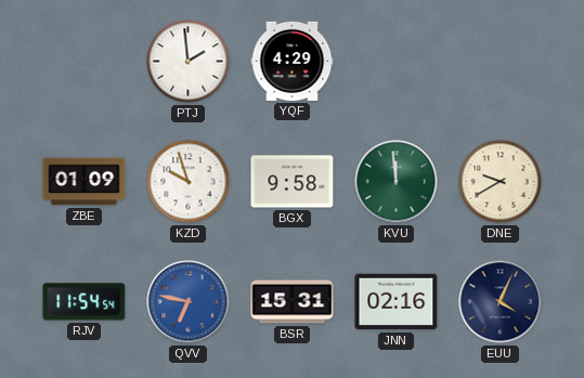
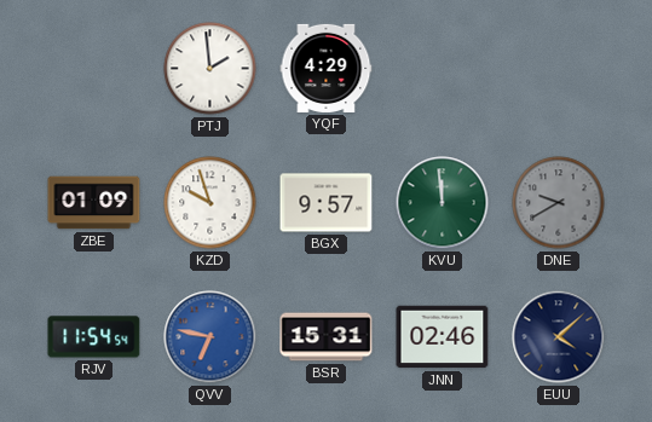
BGX: 9:58 -> 9:57 (327, 203)
DNE dial: cream -> grey (559, 203)
JNN: 02:16 -> 02:46 (443, 337)
EUU: 4:04 -> 4:08 (559, 337)
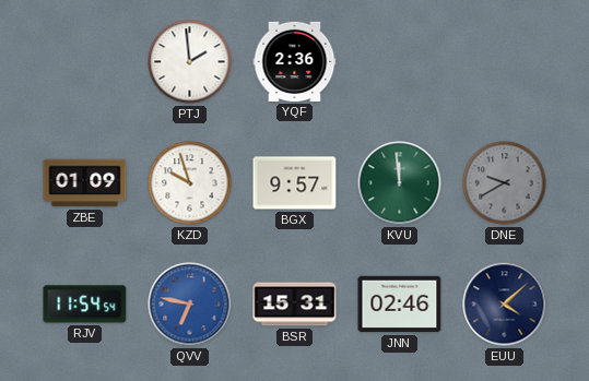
YQF: 4:29 -> 2:36 (295, 61)
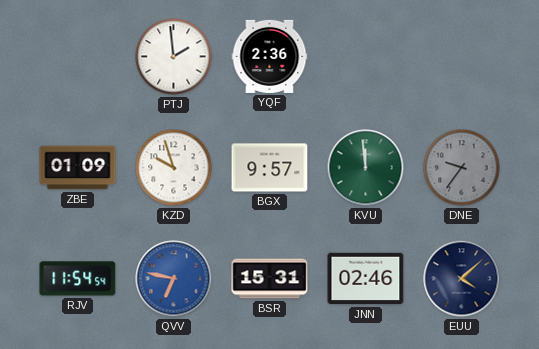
DNE: 9:40 -> 9:36 (462, 168)
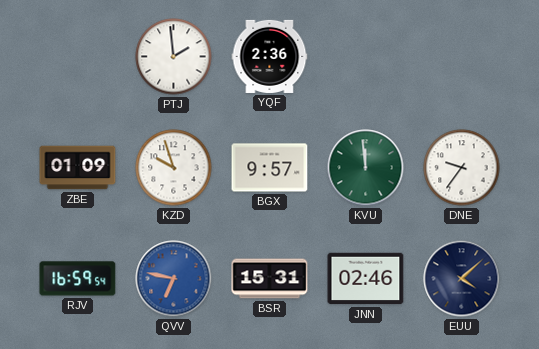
DNE dial: grey -> white (462, 168)
RJV: 11:54 -> 16:59 (78, 279)
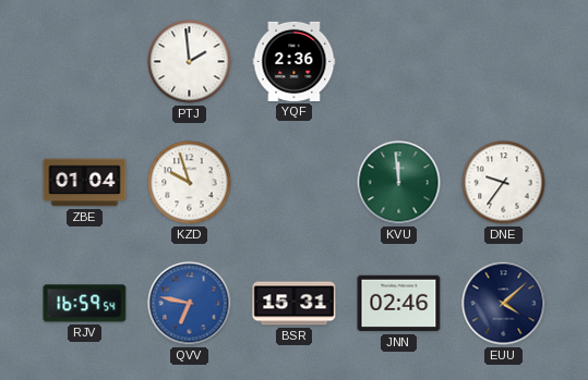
ZBE: 01:09 -> 01:04 (85, 183)
BGX: 9:57 -> none (270, 168)
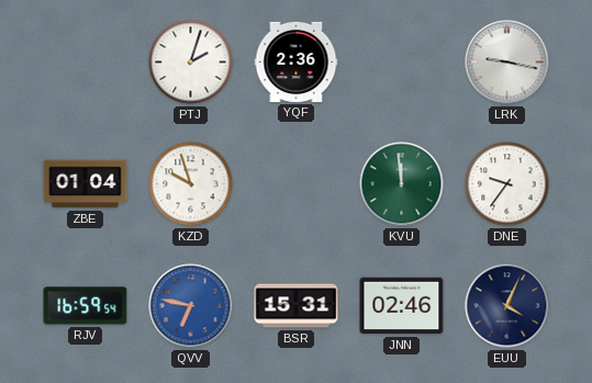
PTJ: 1:59 -> 2:03 (191, 63)
LRK: none -> 9:17 (507, 63)
EUU: 4:08 -> 4:04 (507, 306)
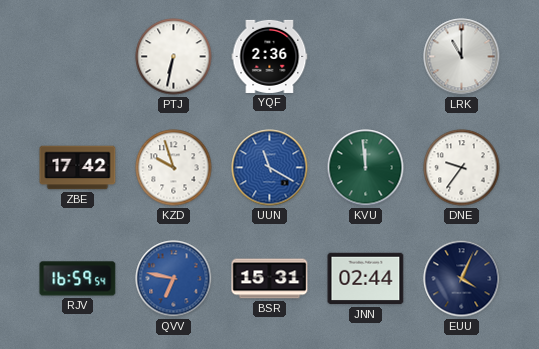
PTJ: 2:03 -> 6:32 (174, 57)
LRK: 9:17 -> 11:00 (462, 57)
ZBE: 01:04 -> 17:42 (78, 168)
UUN: none -> 11:20 (270, 168)
JNN: 02:46 -> 02:44 (366, 279)
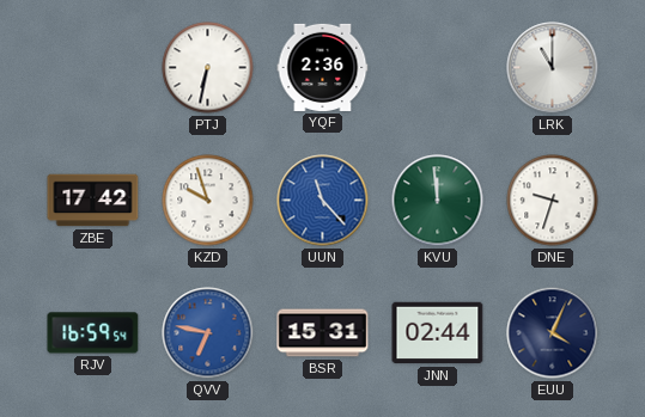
UUN: 11:20 -> 11:23 (323, 201)
DNE: 9:36 -> 9:33 (553, 201)
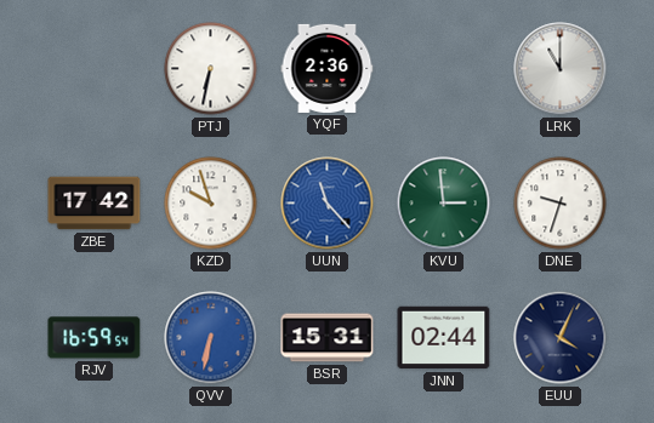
KVU: 11:59 -> 2:59 (444, 204)
QVV: 6:47 -> 6:32 (211, 338)
